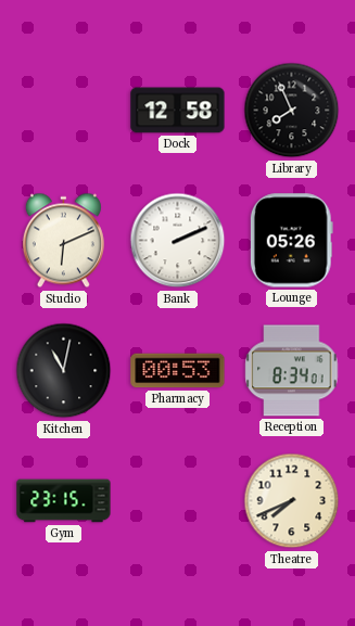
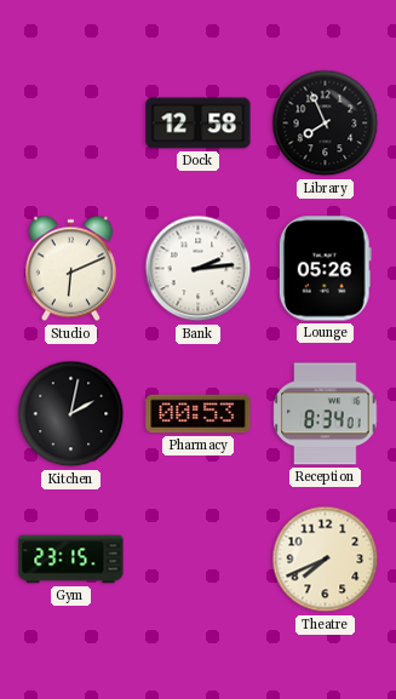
Bank: 2:11 -> 2:14 (199, 269)
Kitchen: 11:02 -> 2:02 (71, 414)
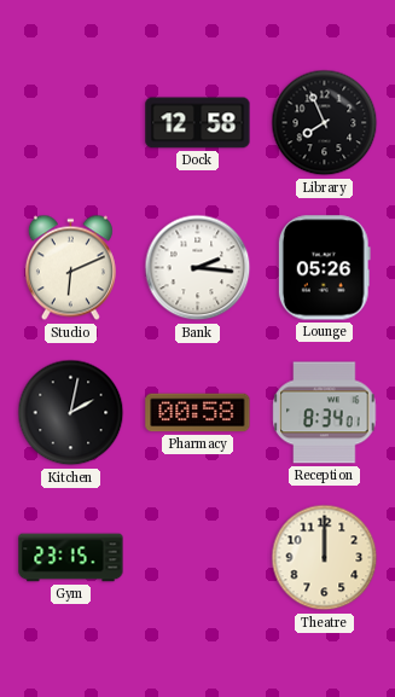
Bank: 2:14 -> 2:16 (198, 268)
Pharmacy: 00:53 -> 00:58 (198, 413)
Theatre: 7:41 -> 12:00 (325, 558)
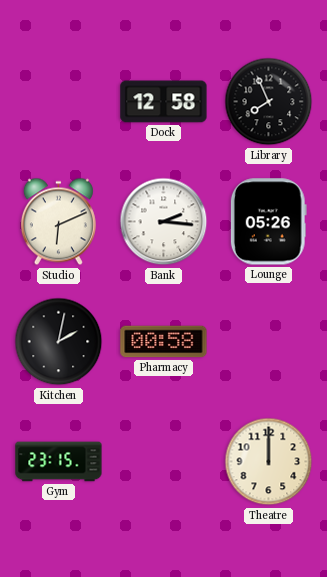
Reception: 8:34 -> none (325, 413)
